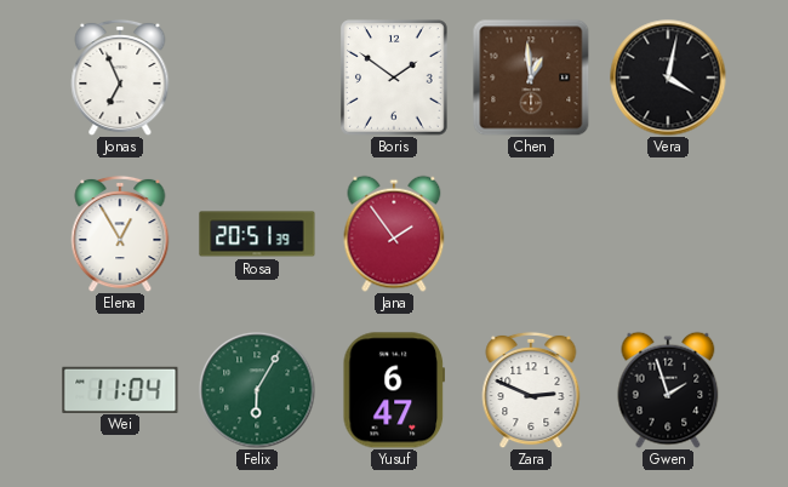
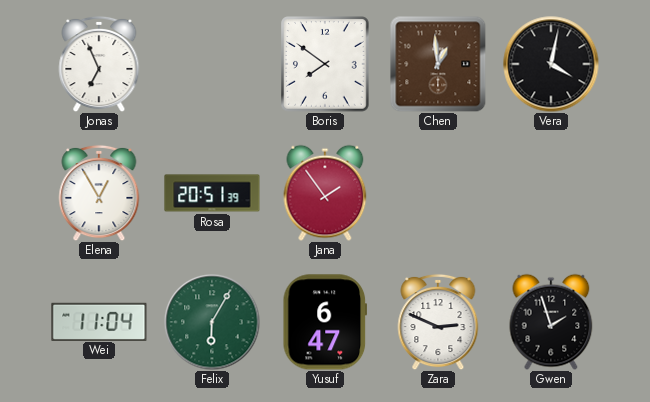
Boris: 1:51 -> 7:51 (326, 64)
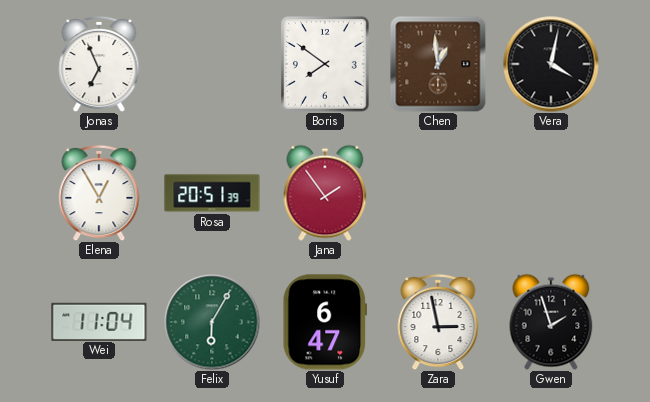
Zara: 2:49 -> 2:58 (438, 322)
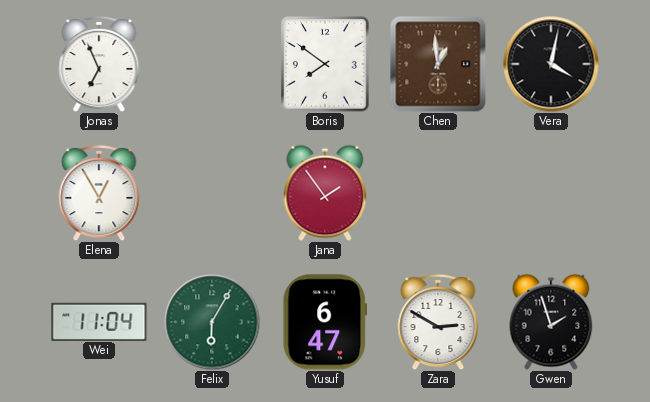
Rosa: 20:51 -> none (212, 193)
Zara: 2:58 -> 2:50 (438, 322)
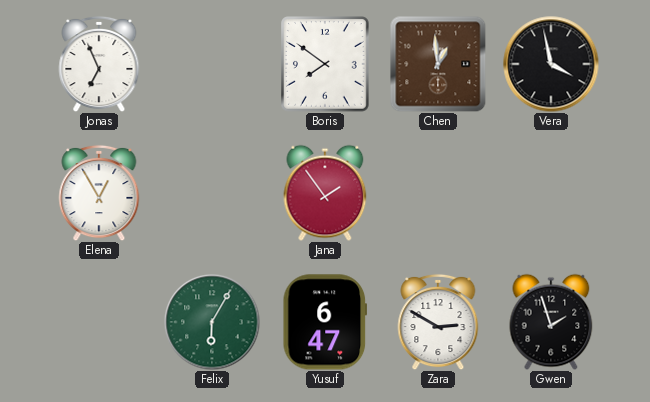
Vera: 4:02 -> 3:58 (551, 64)
Wei: 11:04 -> none (99, 321)
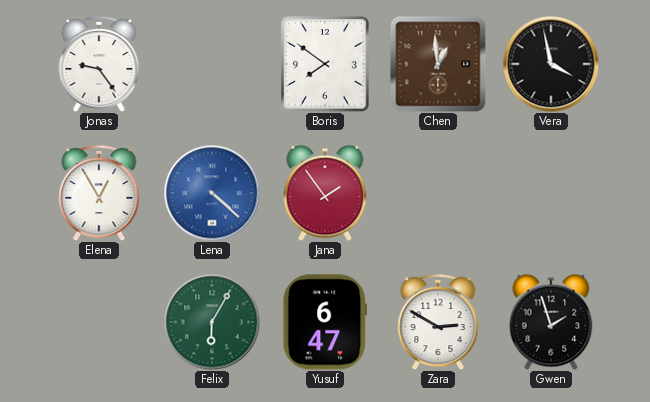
Jonas: 6:56 -> 9:24 (99, 64)
Lena: none -> 4:22 (212, 193)
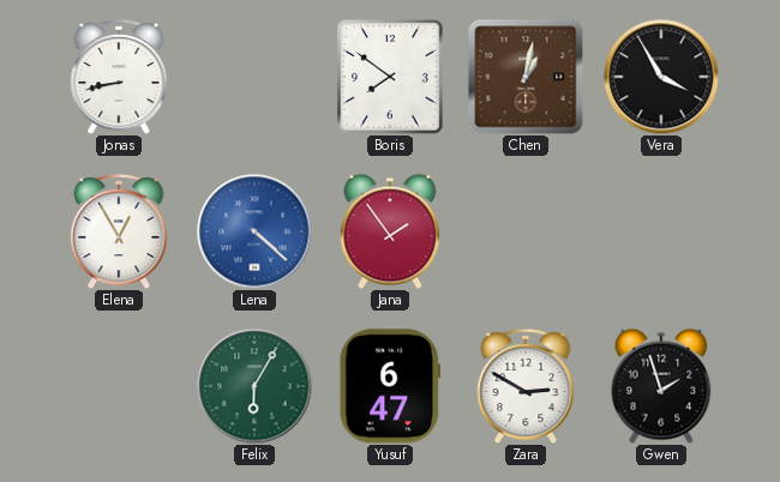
Jonas: 9:24 -> 8:43 (119, 77)
Chen: 12:59 -> 1:02 (526, 77)
Vera: 3:58 -> 3:55 (661, 77)
